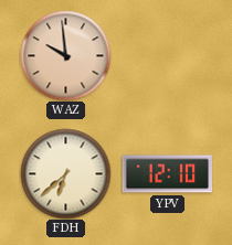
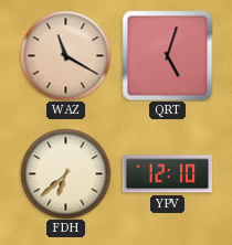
WAZ: 9:59 -> 11:20 (65, 55)
QRT: none -> 5:03 (167, 55)
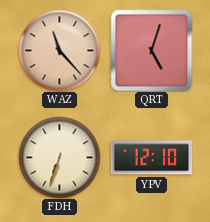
WAZ: 11:20 -> 11:23 (59, 50)
FDH: 6:38 -> 6:33 (59, 157)
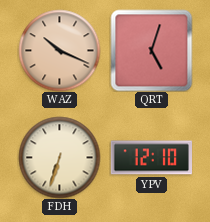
WAZ: 11:23 -> 10:19 (59, 50)
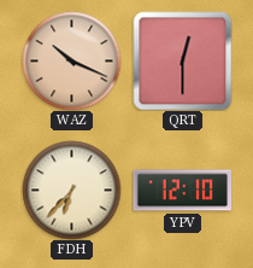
QRT: 5:03 -> 12:30 (182, 60)
FDH: 6:33 -> 6:37 (71, 190)
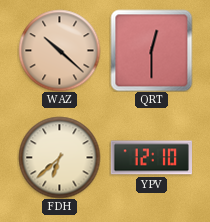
WAZ: 10:19 -> 10:22 (59, 50)
FDH: 6:37 -> 6:38 (59, 157)
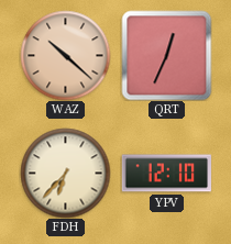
QRT: 12:30 -> 12:34 (166, 55)
FDH: 6:38 -> 6:37 (65, 173)
